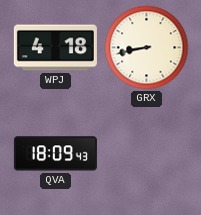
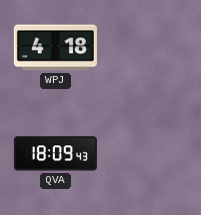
GRX: 8:43 -> none (147, 48)
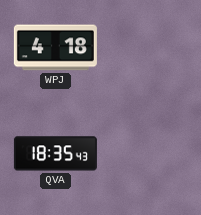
QVA: 18:09 -> 18:35 (55, 154)
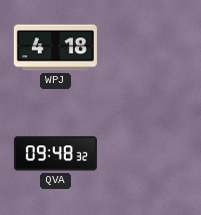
QVA: 18:35 -> 09:48 (55, 154)
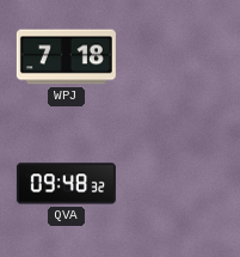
WPJ: 4:18 -> 7:18 (66, 57)
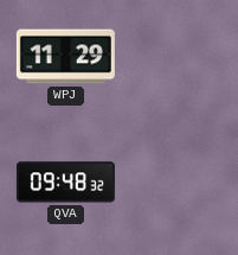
WPJ: 7:18 -> 11:29 (65, 57)
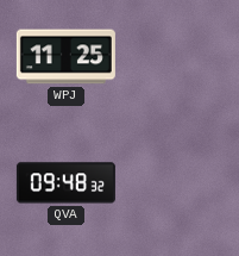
WPJ: 11:29 -> 11:25 (65, 57)
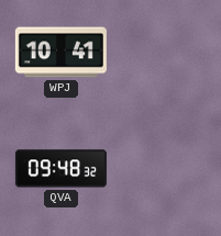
WPJ: 11:25 -> 10:41 (60, 53)
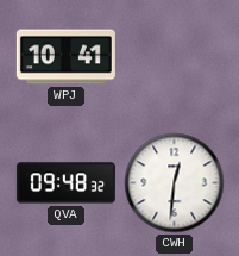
CWH: none -> 12:31 (175, 183)
